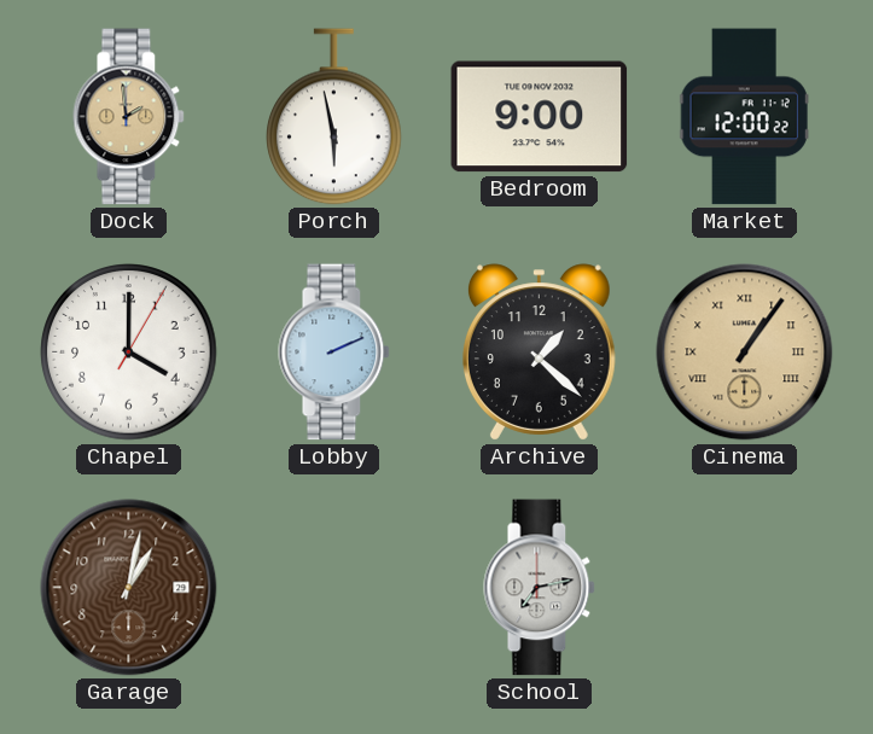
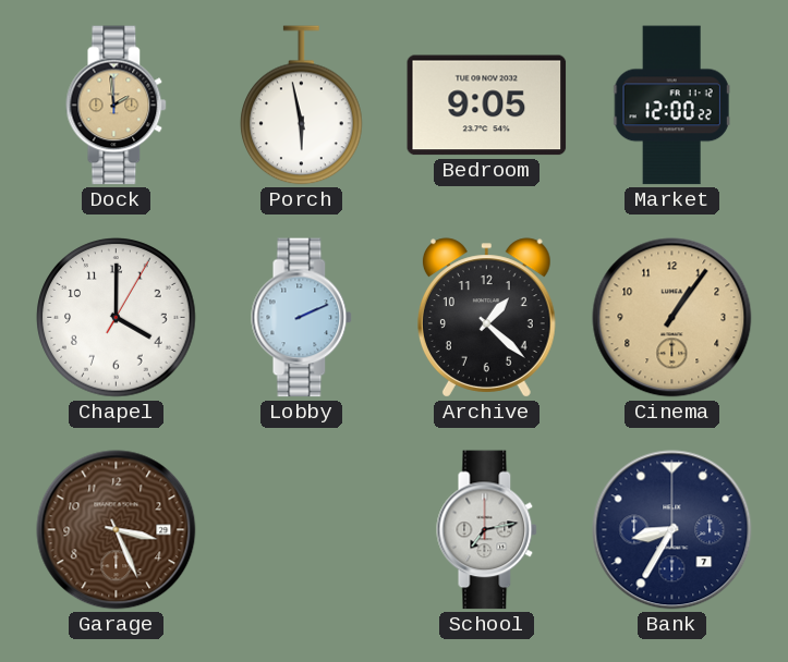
Bedroom: 9:00 -> 9:05 (487, 106)
Cinema numerals: Roman -> Arabic (672, 318)
Garage: 1:02 -> 3:26 (117, 530)
Bank: none -> 8:35 (672, 530)
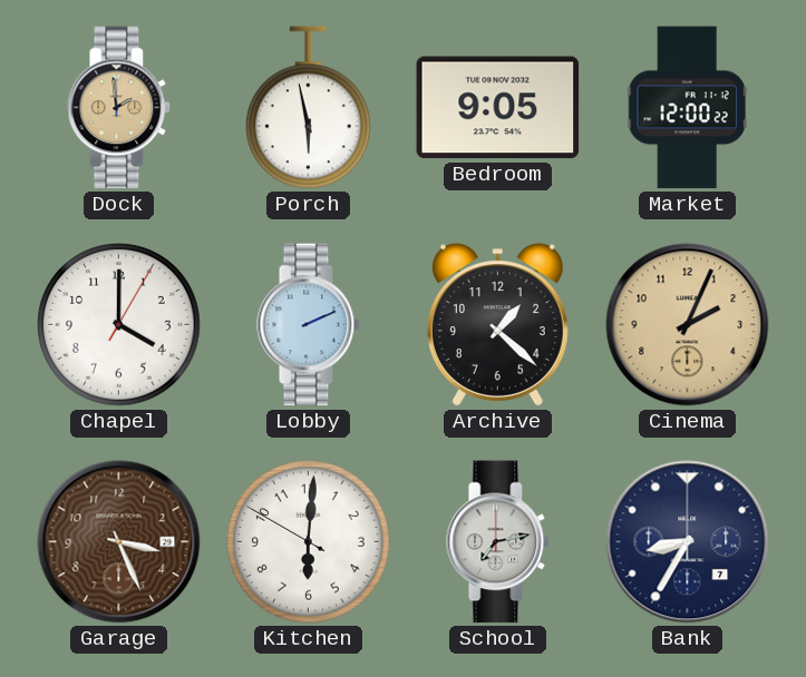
Cinema: 1:06 -> 2:04 (688, 325)
Kitchen: none -> 6:00 (309, 542)
